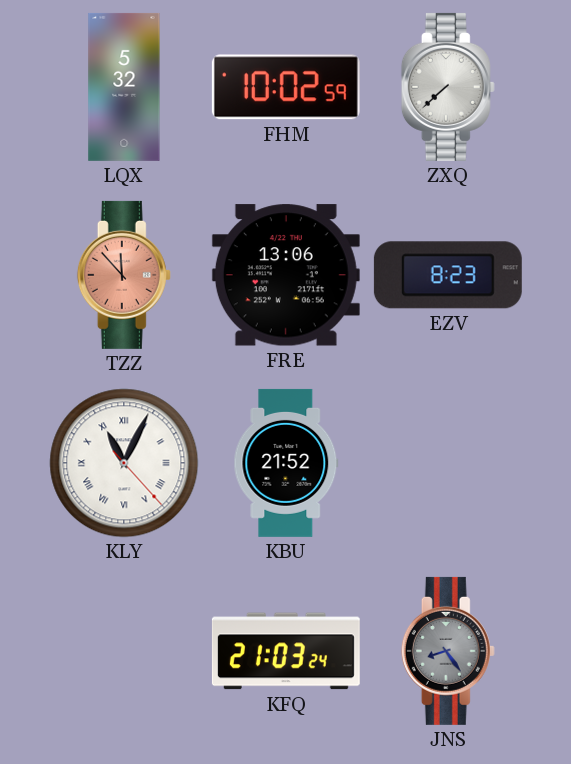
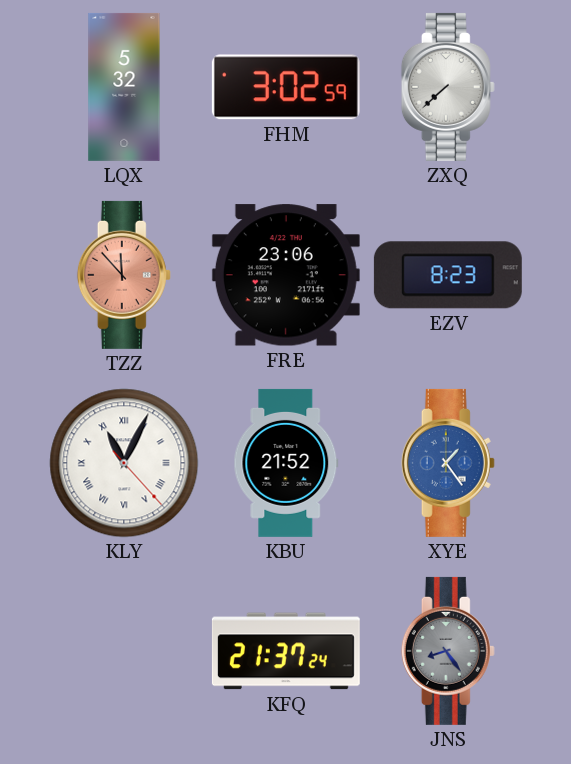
FHM: 10:02 -> 3:02 (286, 87)
FRE: 13:06 -> 23:06 (286, 275)
XYE: none -> 1:24 (448, 463)
KFQ: 21:03 -> 21:37 (286, 651)
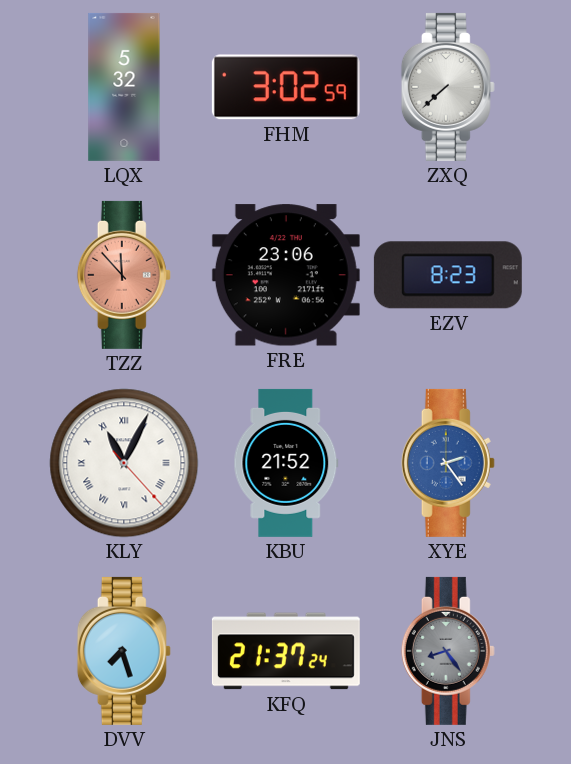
XYE: 1:24 -> 2:24 (448, 463)
DVV: none -> 7:27 (124, 651)
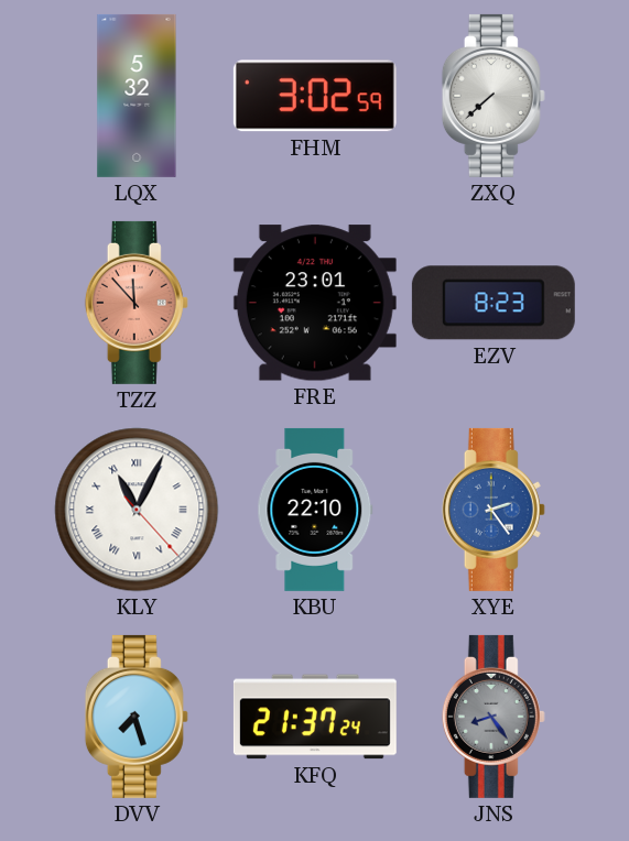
FRE: 23:06 -> 23:01 (315, 303)
KBU: 21:52 -> 22:10 (315, 510)
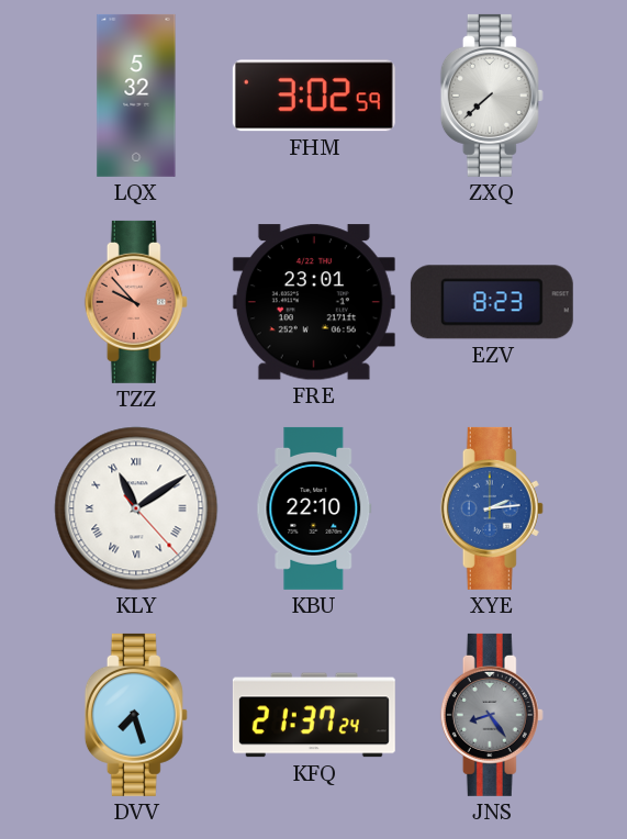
TZZ: 11:53 -> 9:53 (136, 302)
KLY: 11:04 -> 11:09 (136, 508)
XYE: 2:24 -> 2:14 (492, 508)
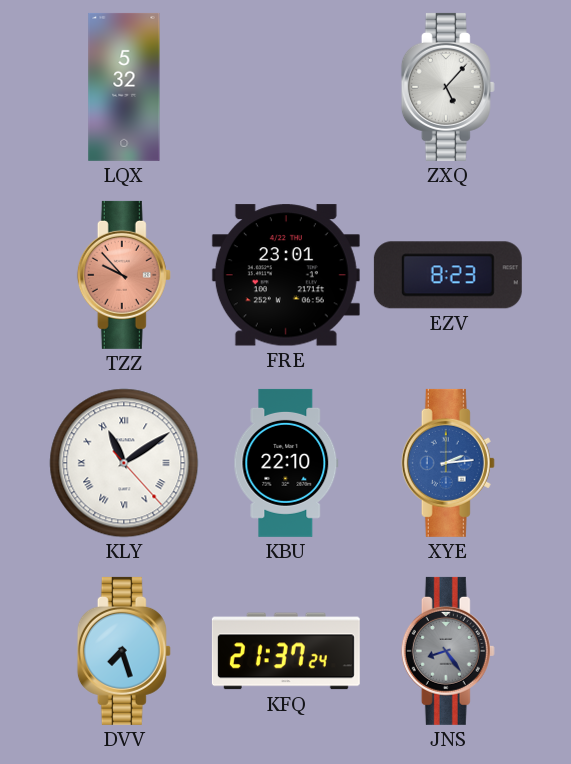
FHM: 3:02 -> none (314, 96)
ZXQ: 7:38 -> 5:07 (448, 87)
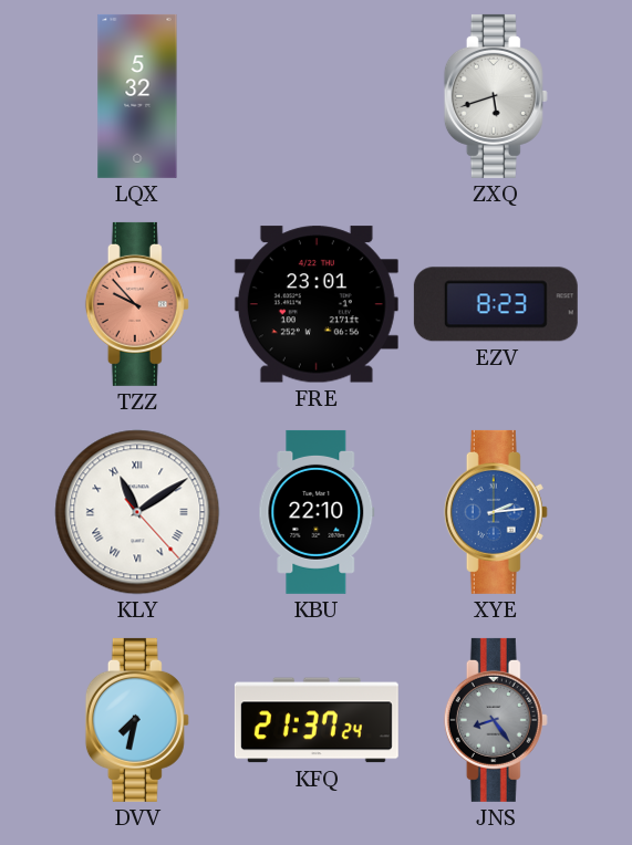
ZXQ: 5:07 -> 5:42 (496, 96)
DVV: 7:27 -> 7:32 (137, 720)
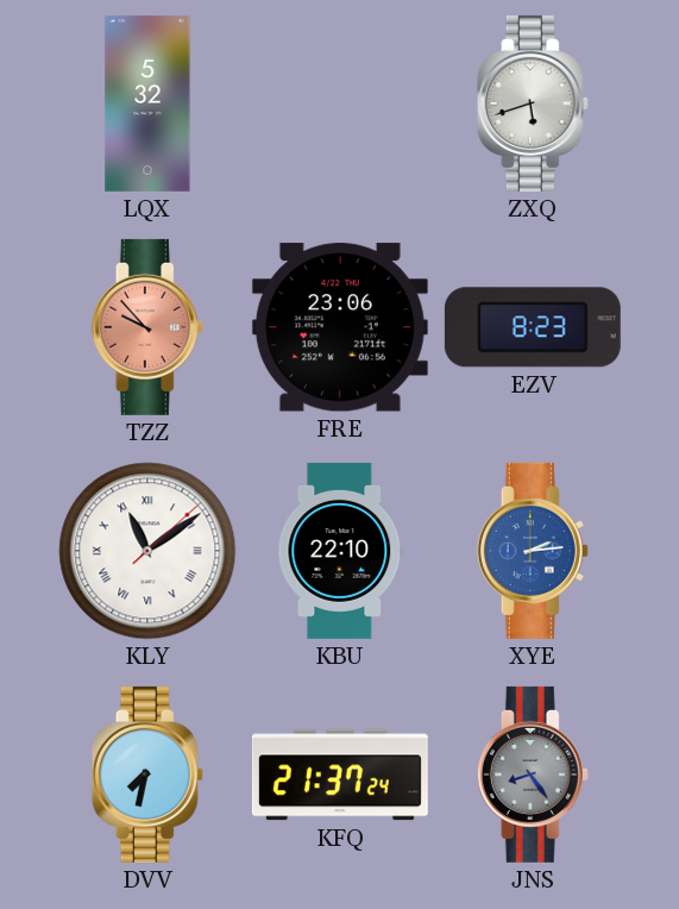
FRE: 23:01 -> 23:06 (340, 327)
KLY: 11:09:23 -> 11:09:08 (147, 551)
